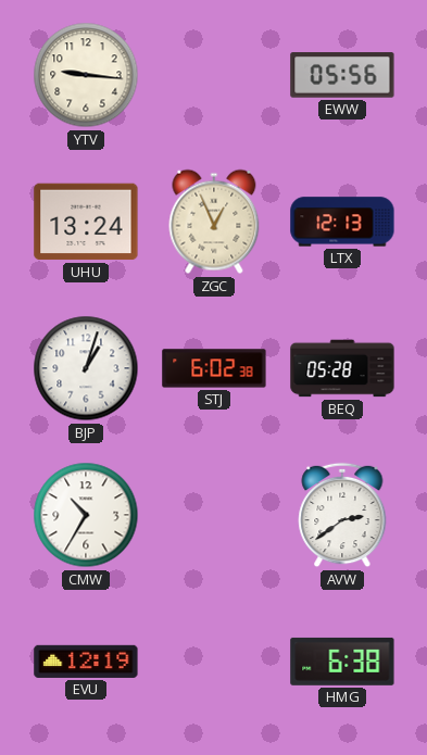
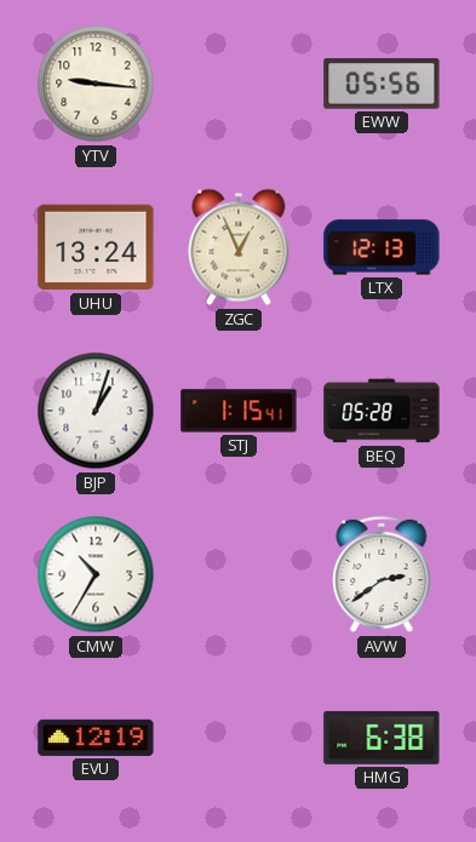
STJ: 6:02 -> 1:15 (239, 411)
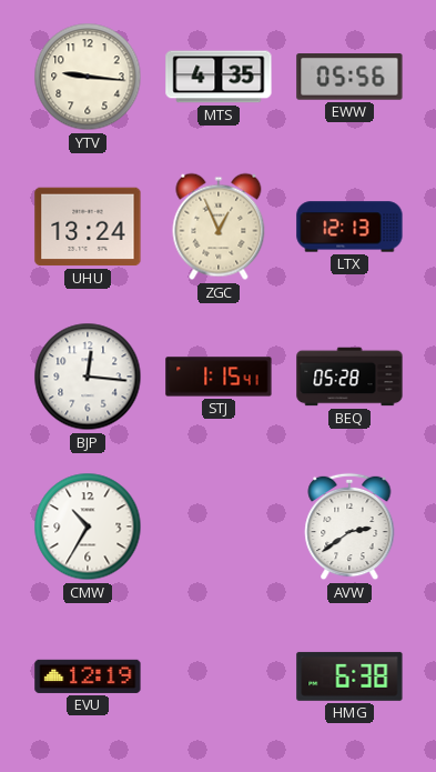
MTS: none -> 4:35 (219, 77)
BJP: 1:03 -> 12:16 (88, 377)
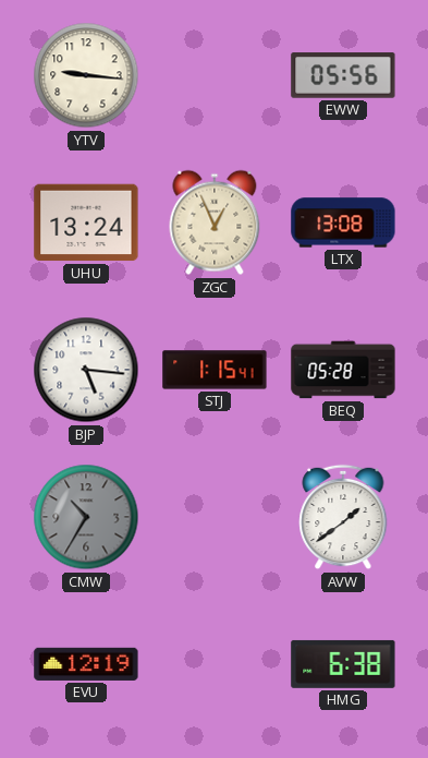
MTS: 4:35 -> none (219, 77)
LTX: 12:13 -> 13:08 (343, 222)
BJP: 12:16 -> 5:16 (86, 370)
CMW dial: white -> grey (86, 517)
AVW: 2:39 -> 1:39 (343, 517)
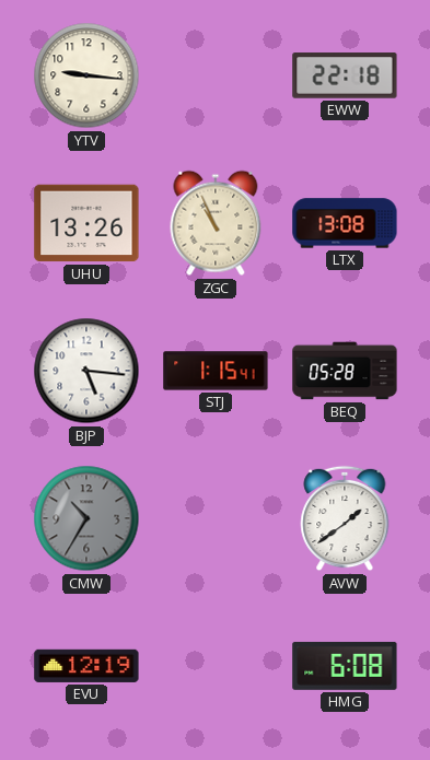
EWW: 05:56 -> 22:18 (345, 75)
UHU: 13:24 -> 13:26 (86, 223)
ZGC: 12:56 -> 10:56 (216, 223)
HMG: 6:38 -> 6:08 (345, 666)
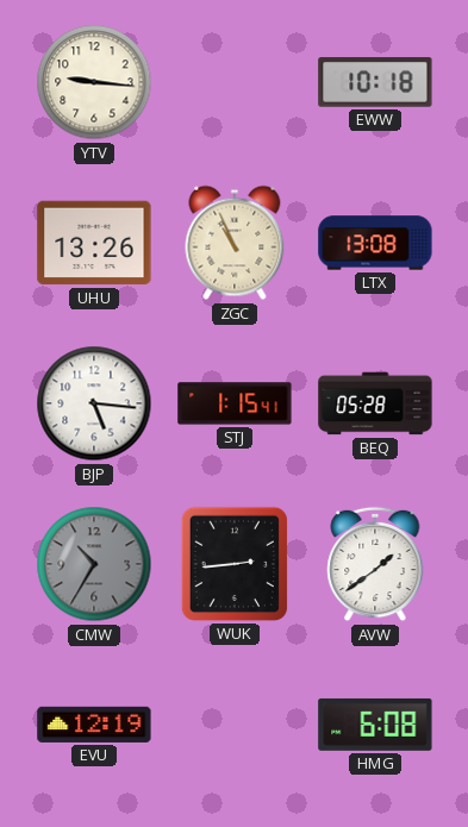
EWW: 22:18 -> 10:18 (375, 82)
WUK: none -> 2:44 (235, 564)
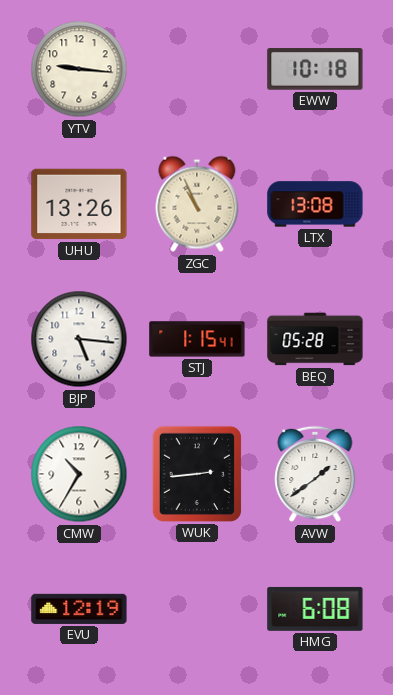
CMW dial: grey -> white (79, 474)
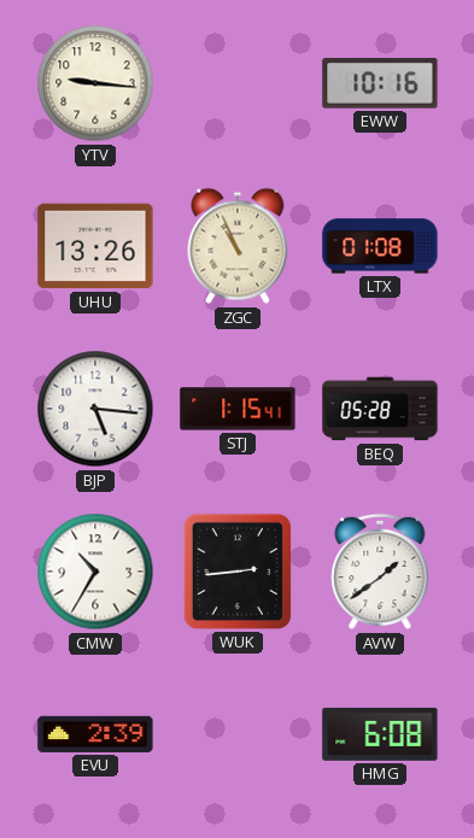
EWW: 10:18 -> 10:16 (380, 83)
LTX: 13:08 -> 01:08 (380, 246)
EVU: 12:19 -> 2:39 (95, 734)
